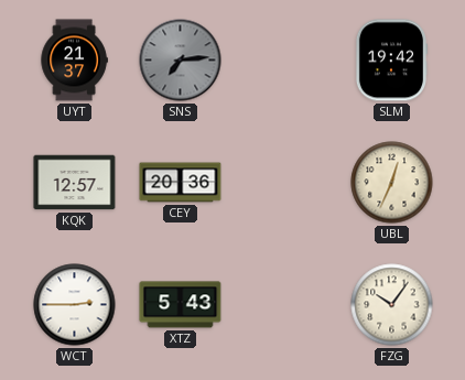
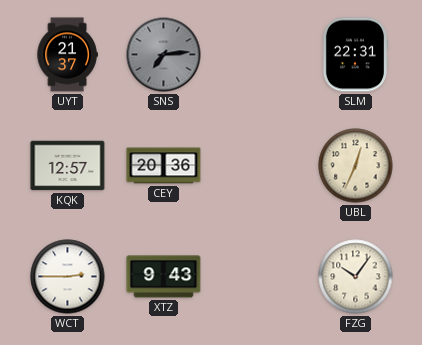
SLM: 19:42 -> 22:31 (354, 55)
XTZ: 5:43 -> 9:43 (164, 277)
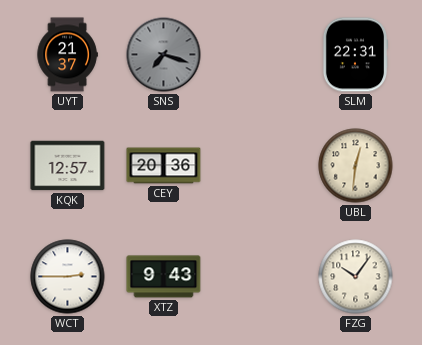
SNS: 7:14 -> 7:18 (164, 55)
UBL: 12:34 -> 12:31 (356, 166)
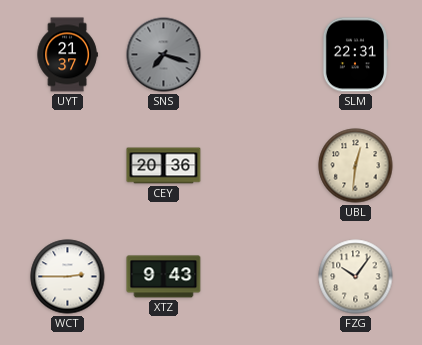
KQK: 12:57 -> none (68, 166)
